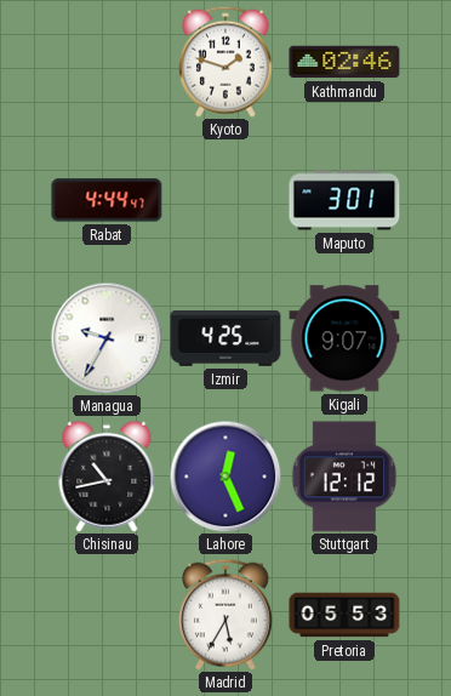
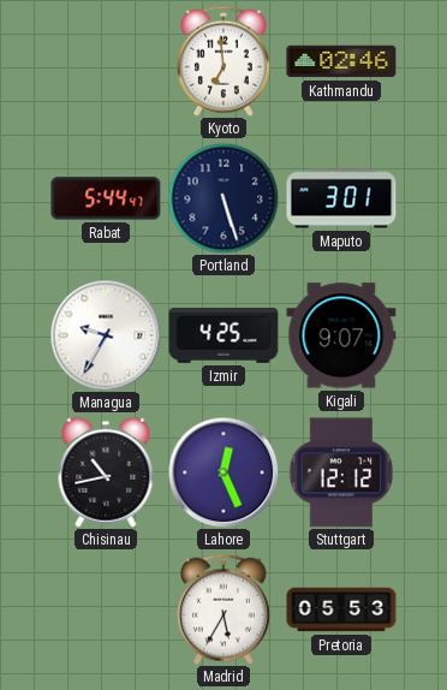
Kyoto: 1:48 -> 6:59 (223, 61)
Rabat: 4:44 -> 5:44 (106, 198)
Portland: none -> 5:27 (223, 198)
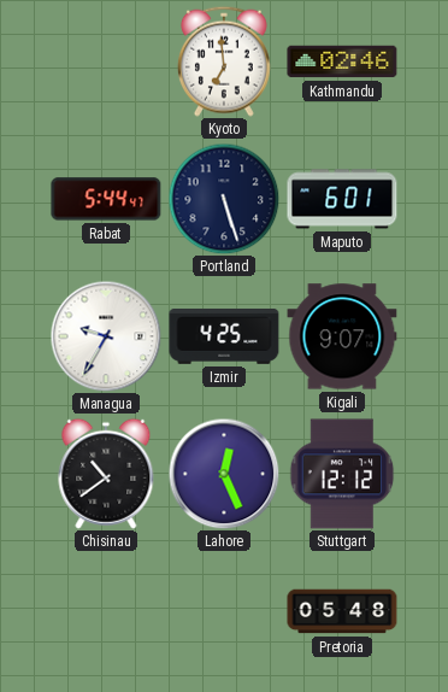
Maputo: 3:01 -> 6:01 (342, 199)
Chisinau: 10:43 -> 10:39 (106, 474)
Madrid: 5:35 -> none (223, 609)
Pretoria: 05:53 -> 05:48 (342, 611)
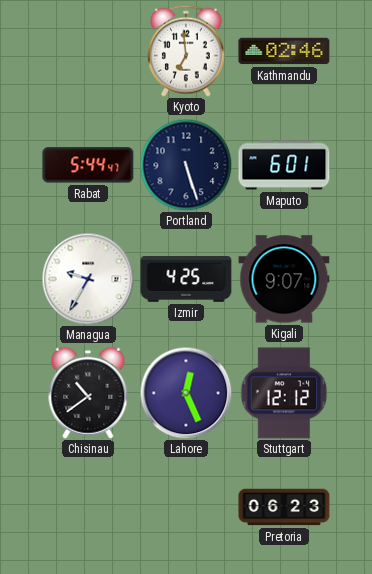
Pretoria: 05:48 -> 06:23 (284, 507)
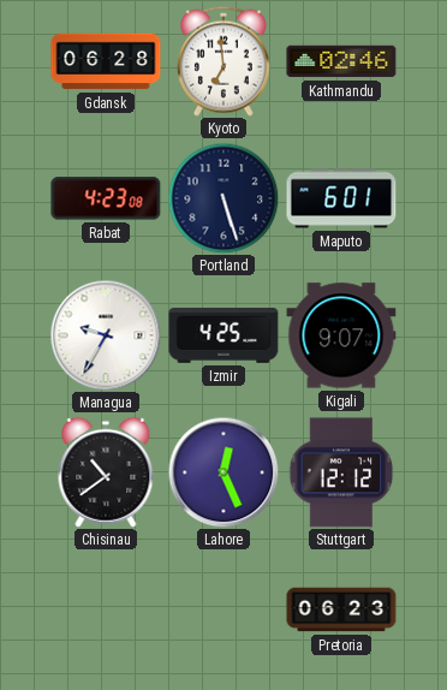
Gdansk: none -> 06:28 (106, 61)
Rabat: 5:44 -> 4:23 (106, 198)
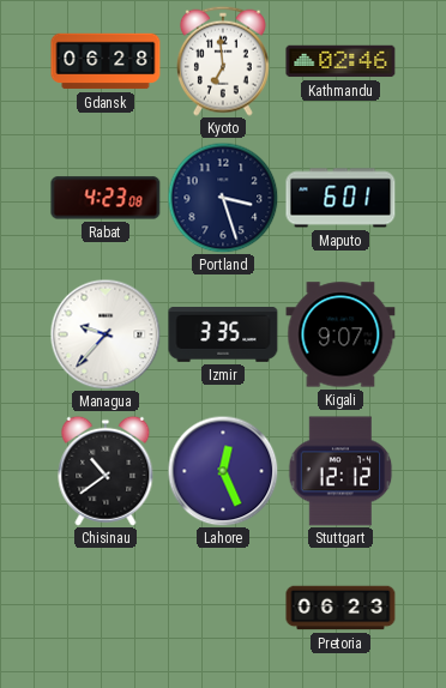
Portland: 5:27 -> 3:27 (223, 198)
Managua: 9:35 -> 9:37 (106, 334)
Izmir: 4:25 -> 3:35 (223, 336)
